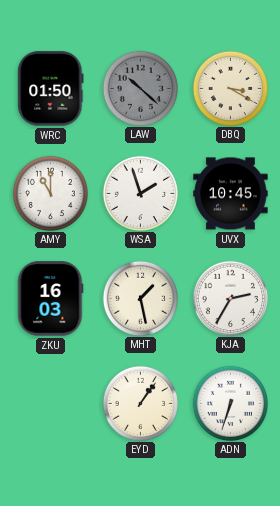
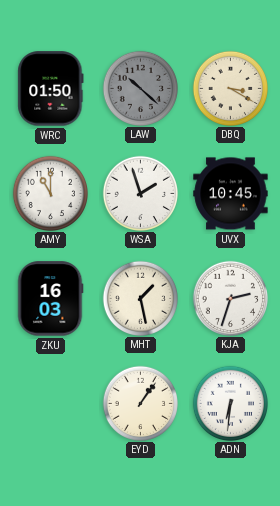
KJA: 2:35 -> 2:33 (230, 298)
ADN: 6:33 -> 6:31 (230, 403)
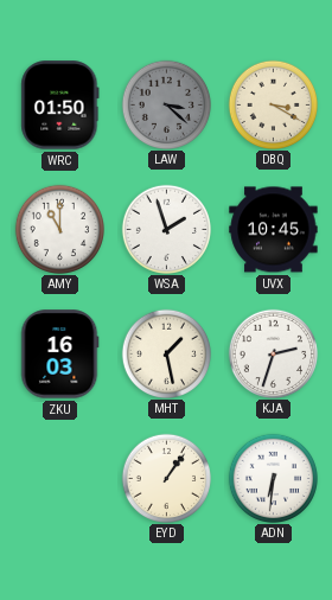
LAW: 10:22 -> 3:22 (166, 104)
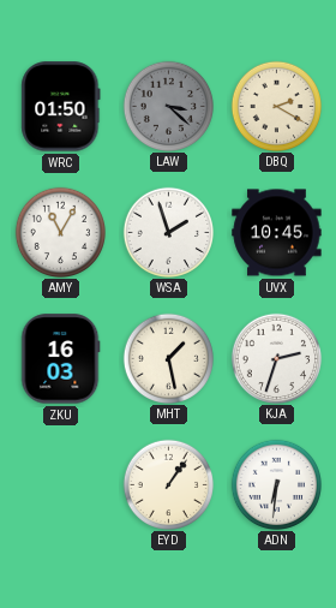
DBQ: 3:20 -> 2:20 (276, 106)
AMY: 11:00 -> 11:05 (60, 232)
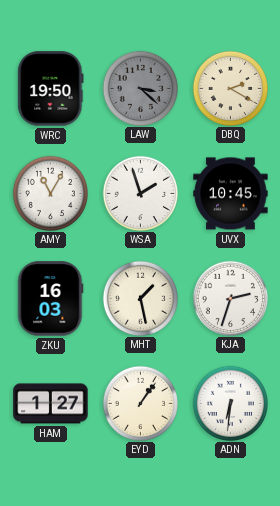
WRC: 01:50 -> 19:50 (51, 89)
HAM: none -> 1:27 (51, 404)
